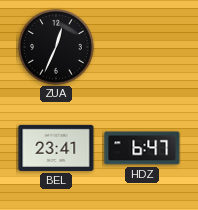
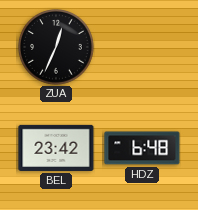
BEL: 23:41 -> 23:42 (56, 148)
HDZ: 6:47 -> 6:48 (142, 148)
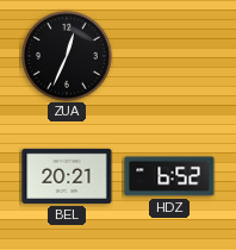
BEL: 23:42 -> 20:21 (67, 176)
HDZ: 6:48 -> 6:52 (169, 176)
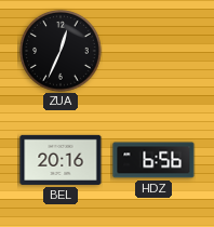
BEL: 20:21 -> 20:16 (61, 160)
HDZ: 6:52 -> 6:56 (153, 160)
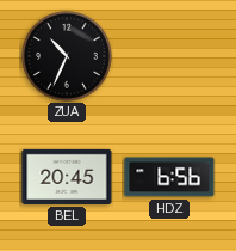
ZUA: 12:34 -> 10:34 (67, 56)
BEL: 20:16 -> 20:45 (67, 177)
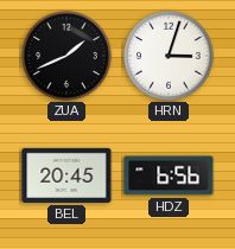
ZUA: 10:34 -> 1:41 (66, 56)
HRN: none -> 3:03 (169, 56)
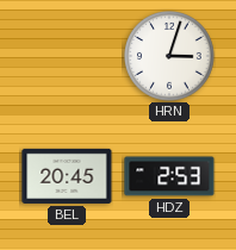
ZUA: 1:41 -> none (66, 56)
HDZ: 6:56 -> 2:53 (169, 176)
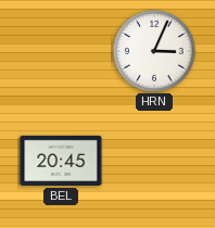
HRN: 3:03 -> 3:04 (154, 51)
HDZ: 2:53 -> none (169, 176)
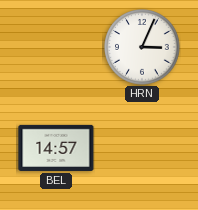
BEL: 20:45 -> 14:57 (56, 148)
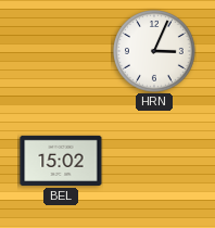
BEL: 14:57 -> 15:02 (61, 161)
